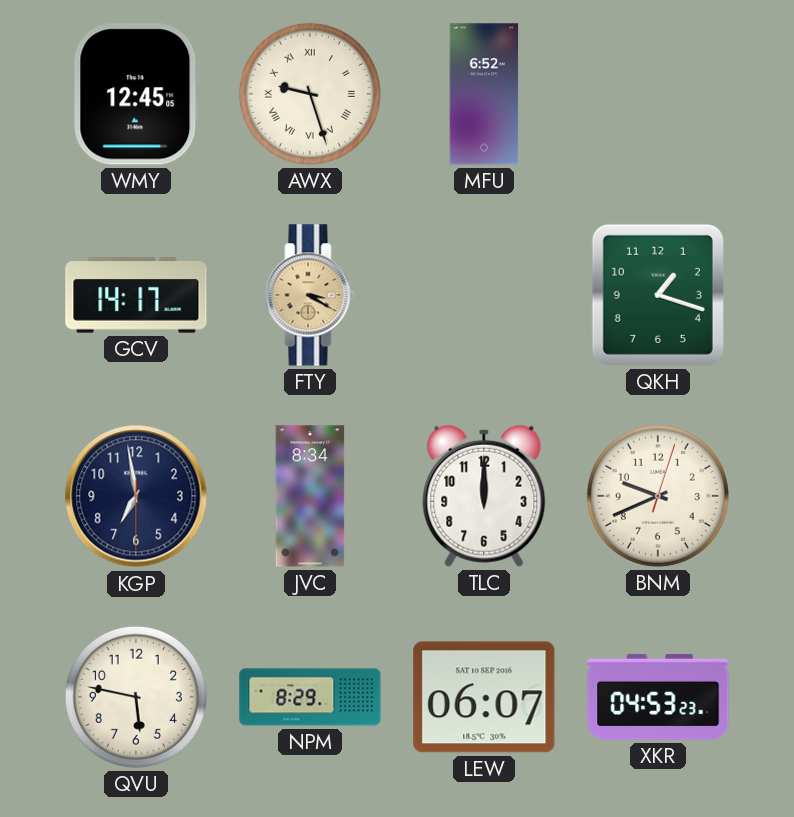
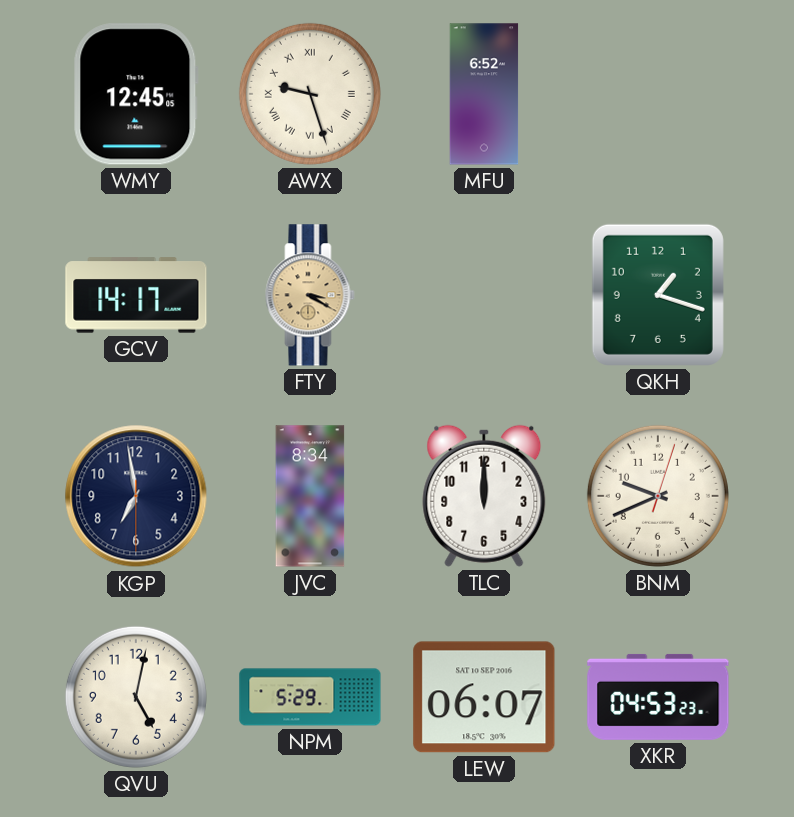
QVU: 5:47 -> 5:02 (136, 697)
NPM: 8:29 -> 5:29 (310, 697)
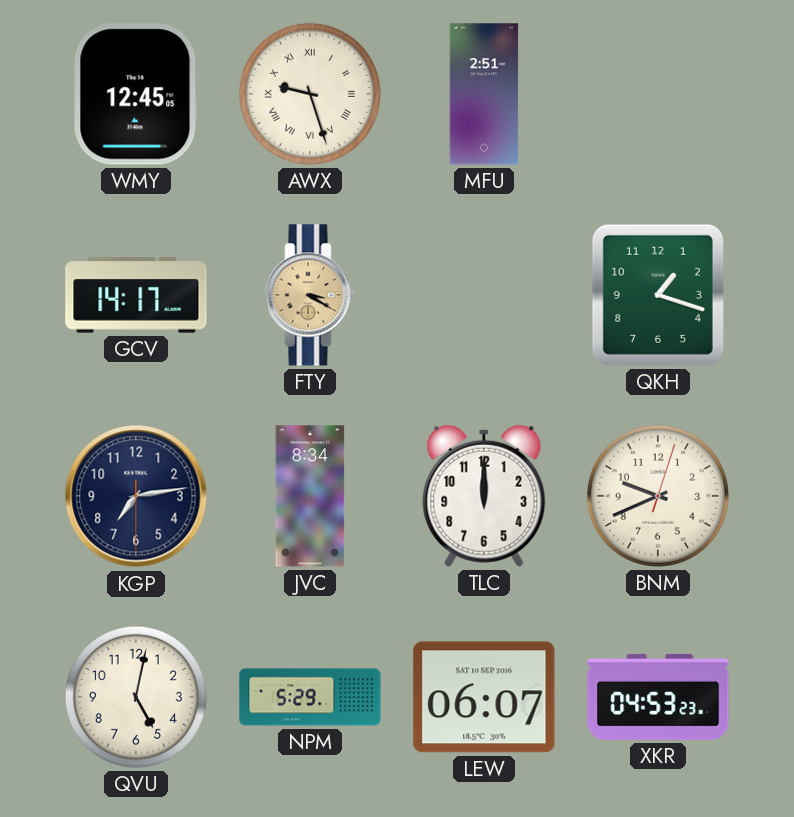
MFU: 6:52 -> 2:51 (484, 94)
KGP: 6:58 -> 7:13 (136, 496)
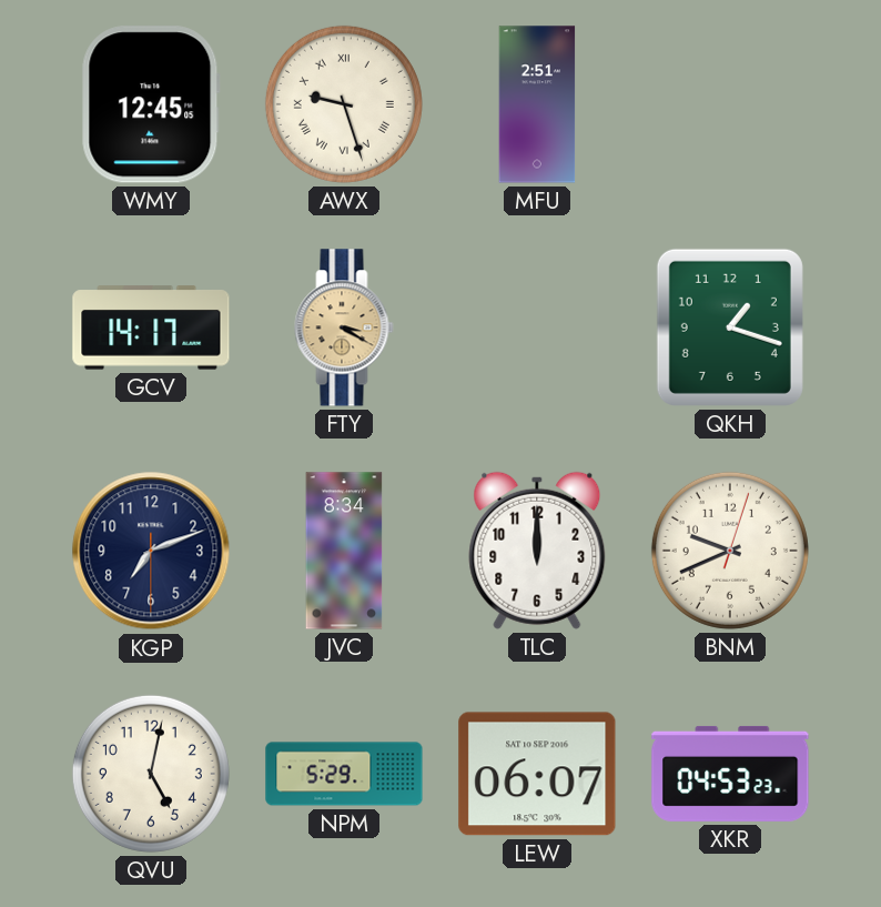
KGP: 7:13 -> 7:11 (151, 551)
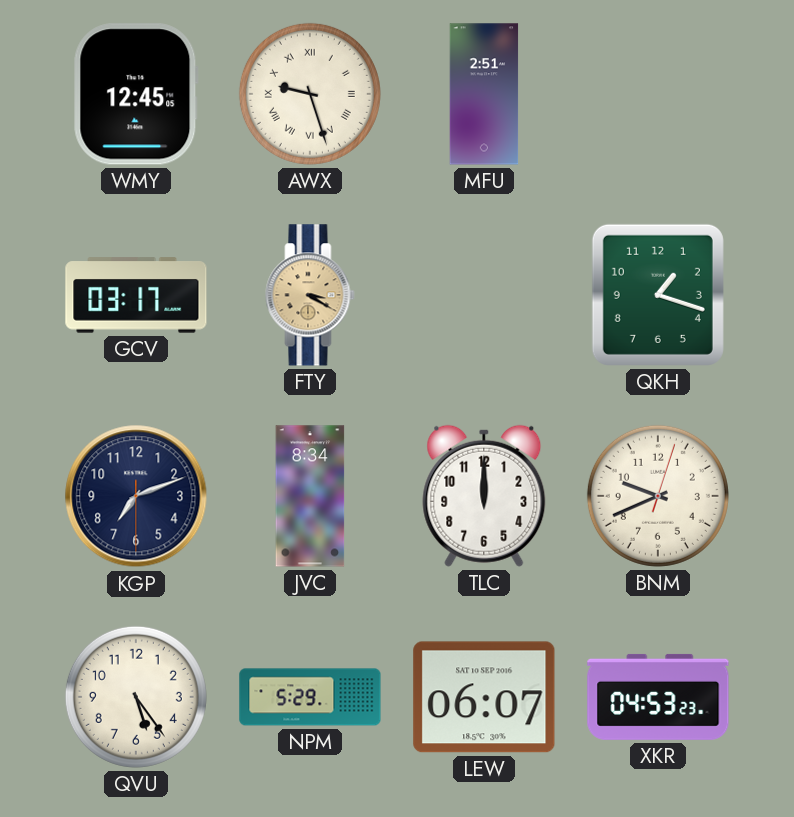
GCV: 14:17 -> 03:17 (136, 295)
QVU: 5:02 -> 5:24 (136, 697)
